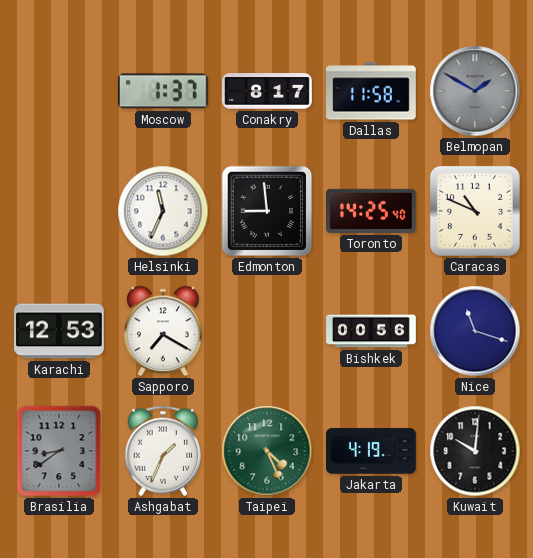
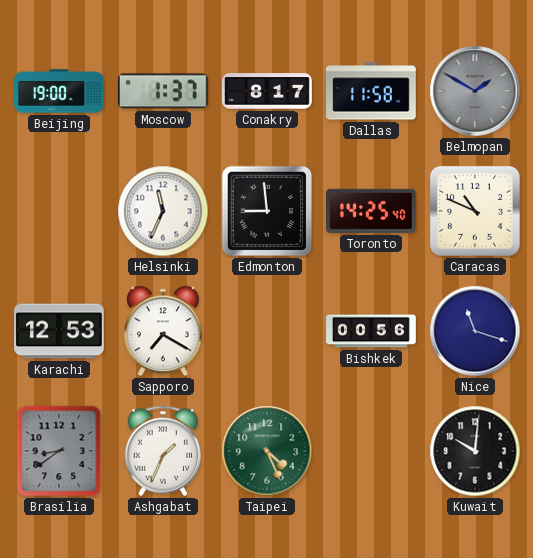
Beijing: none -> 19:00 (59, 91)
Jakarta: 4:19 -> none (372, 451)
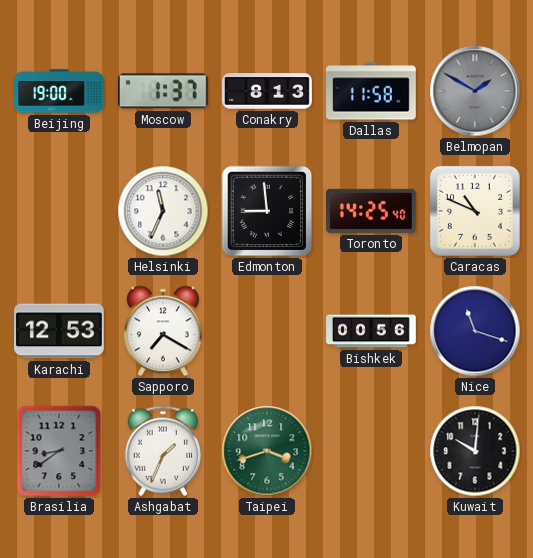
Conakry: 8:17 -> 8:13 (267, 91)
Taipei: 4:26 -> 3:42 (267, 451)
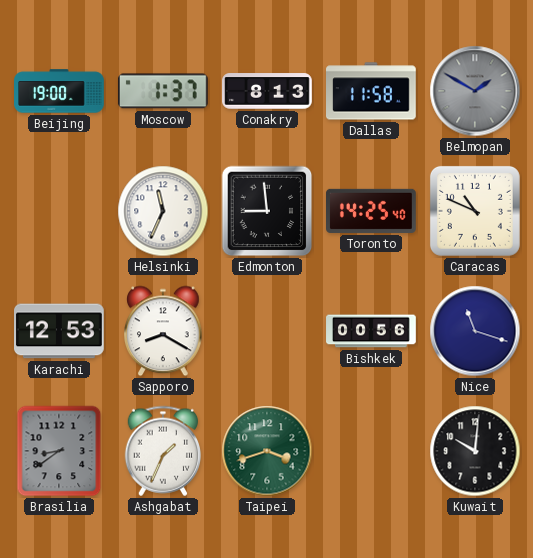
Sapporo: 7:20 -> 8:20 (163, 331)
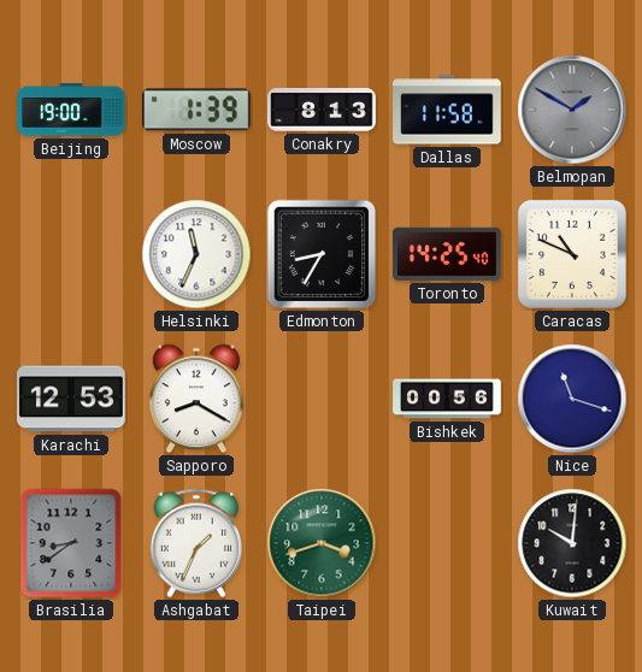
Moscow: 1:37 -> 1:39 (196, 110)
Edmonton: 8:59 -> 8:35 (322, 254)
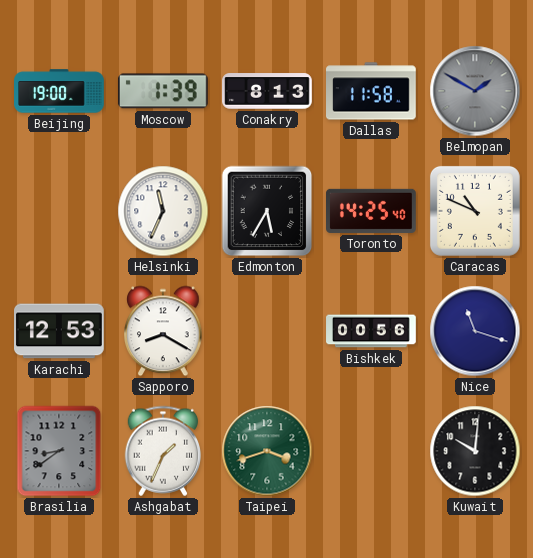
Edmonton: 8:35 -> 5:35 (267, 211)
